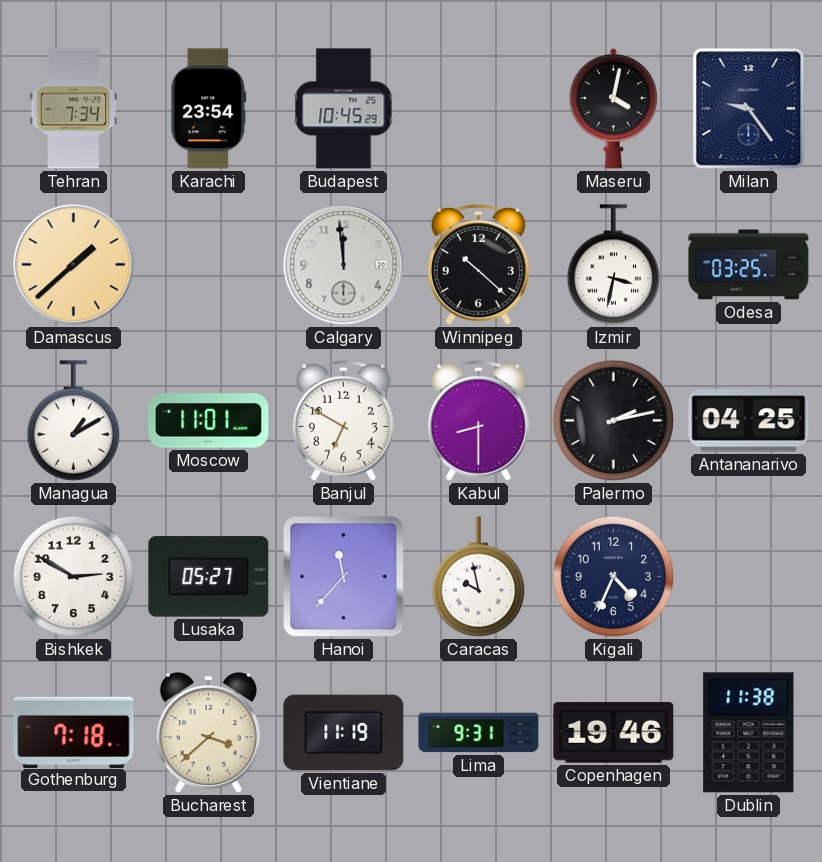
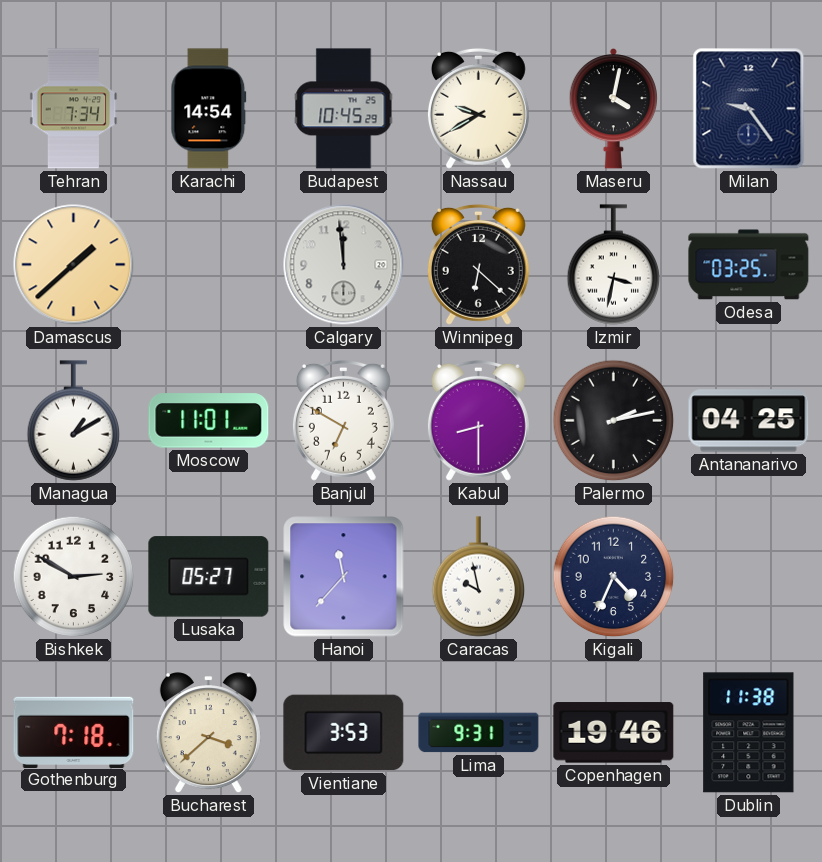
Karachi: 23:54 -> 14:54 (209, 109)
Nassau: none -> 9:40 (478, 108)
Winnipeg: 10:22 -> 6:22 (478, 264)
Vientiane: 11:19 -> 3:53 (344, 733)
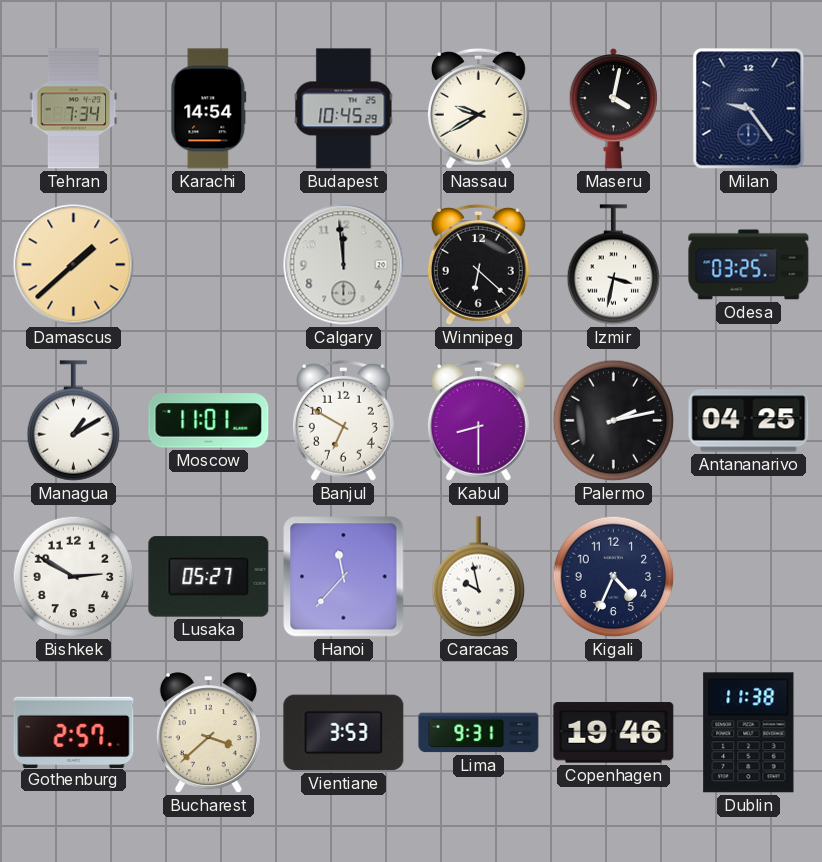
Gothenburg: 7:18 -> 2:57 (74, 732)
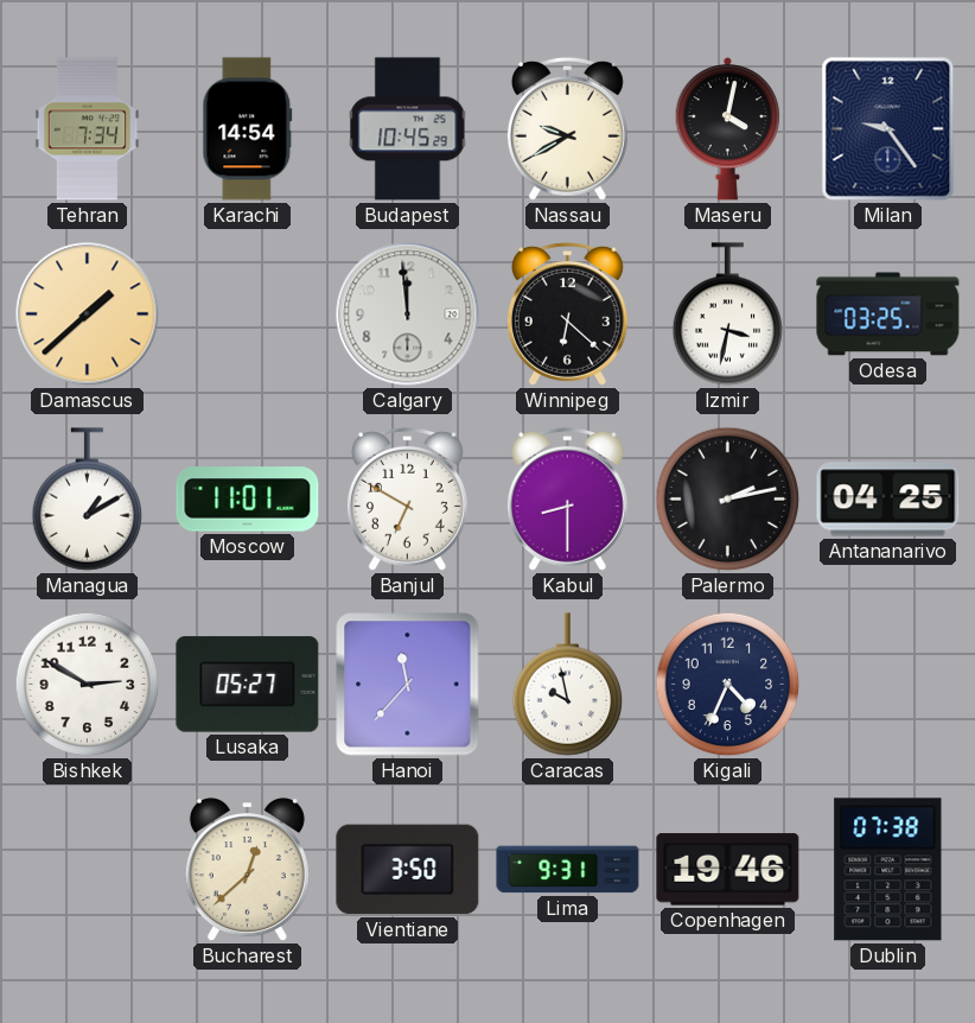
Gothenburg: 2:57 -> none (74, 732)
Bucharest: 3:38 -> 12:38 (247, 870)
Vientiane: 3:53 -> 3:50 (408, 870)
Dublin: 11:38 -> 07:38 (888, 870)
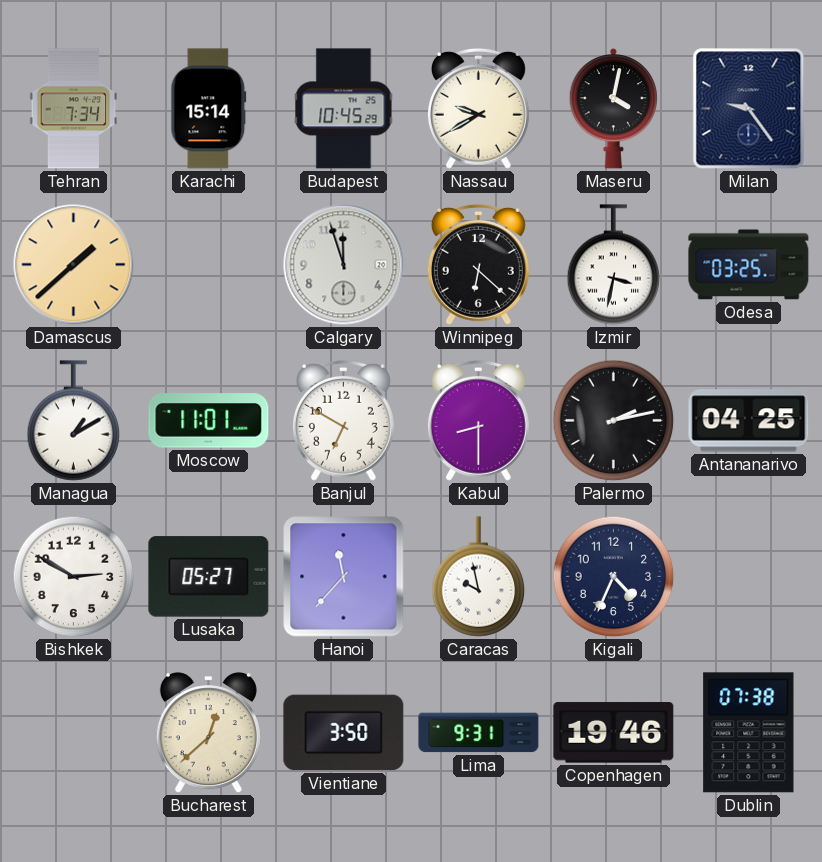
Karachi: 14:54 -> 15:14 (209, 109)
Calgary: 11:59 -> 11:57 (344, 265)
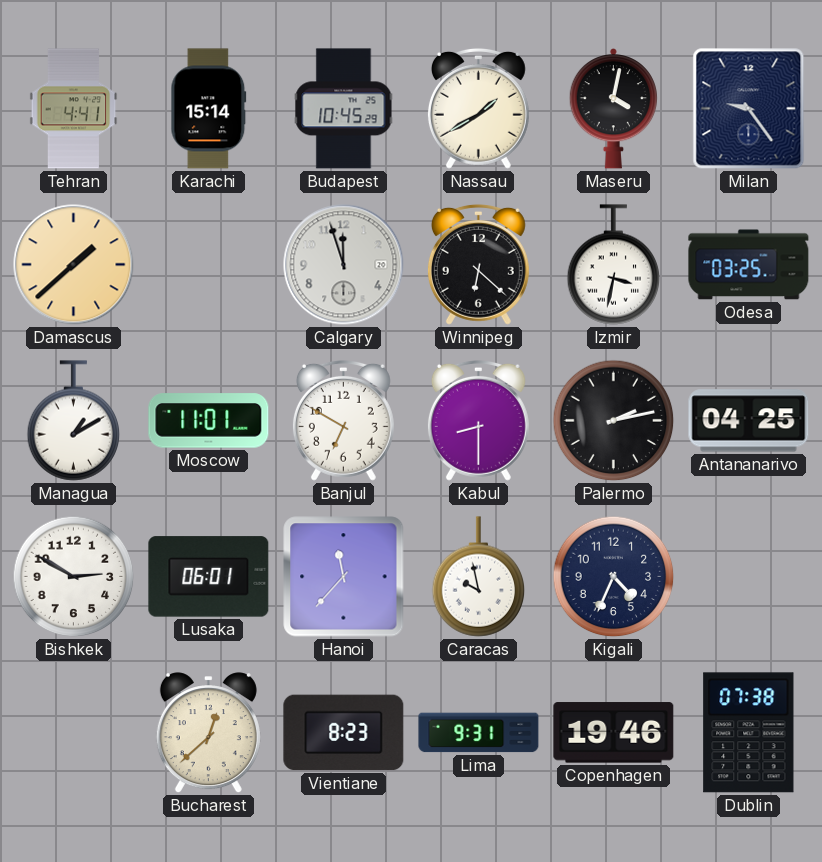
Tehran: 7:34 -> 4:41 (74, 109)
Nassau: 9:40 -> 1:40 (478, 108)
Lusaka: 05:27 -> 06:01 (209, 577)
Vientiane: 3:50 -> 8:23 (344, 733)
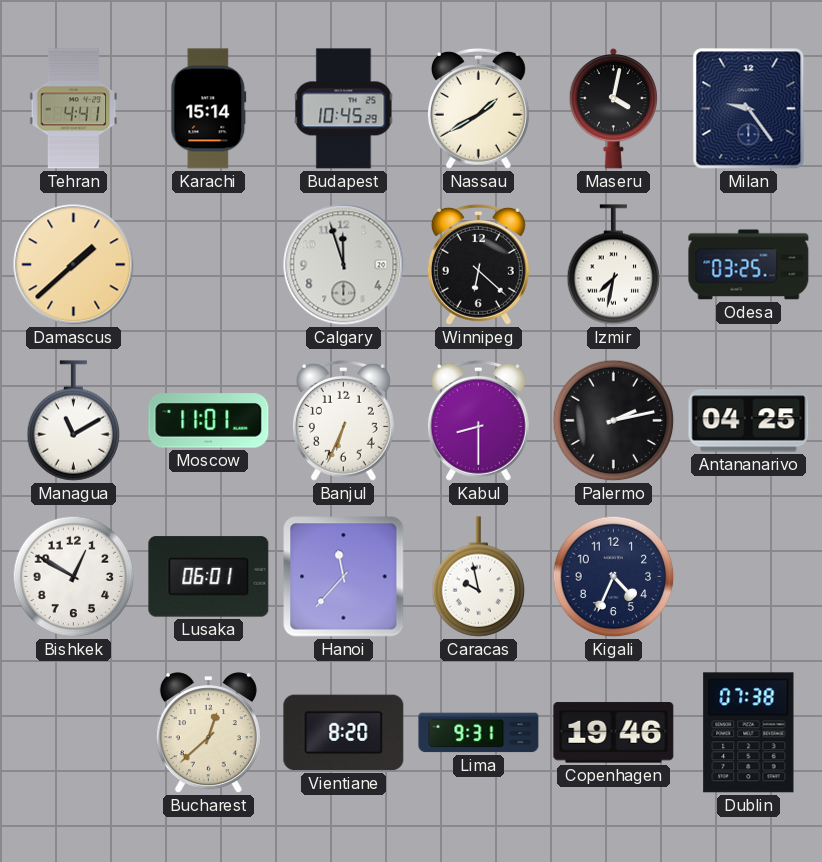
Izmir: 3:32 -> 7:32 (614, 265)
Managua: 1:10 -> 11:10 (74, 421)
Banjul: 6:50 -> 6:34 (343, 420)
Bishkek: 2:50 -> 12:50 (74, 577)
Vientiane: 8:23 -> 8:20 (344, 733)
